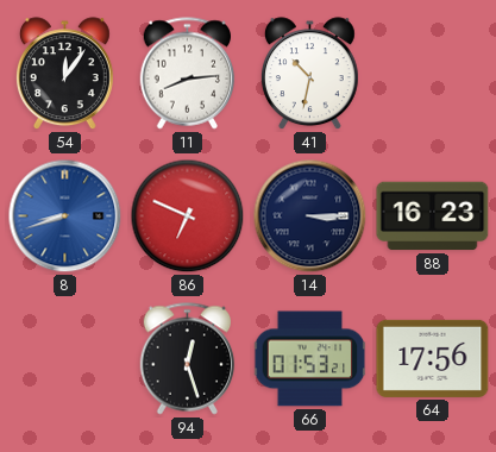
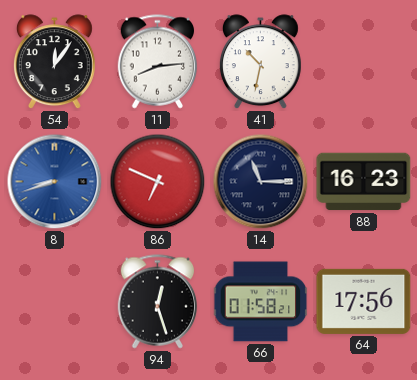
14: 3:15 -> 11:15 (261, 182)
66: 01:53 -> 01:58 (261, 302)
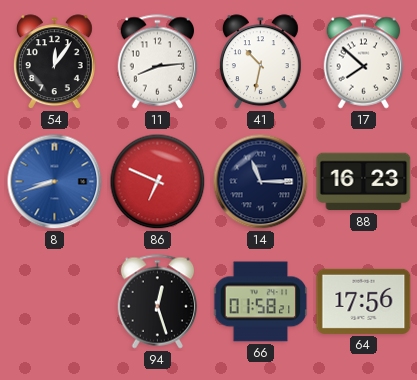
17: none -> 7:52 (364, 62)
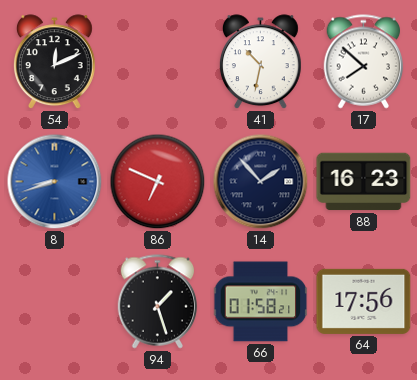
54: 12:06 -> 12:11 (54, 62)
11: 8:14 -> none (158, 62)
14: 11:15 -> 1:53 (261, 182)
94: 12:27 -> 1:27 (158, 302)
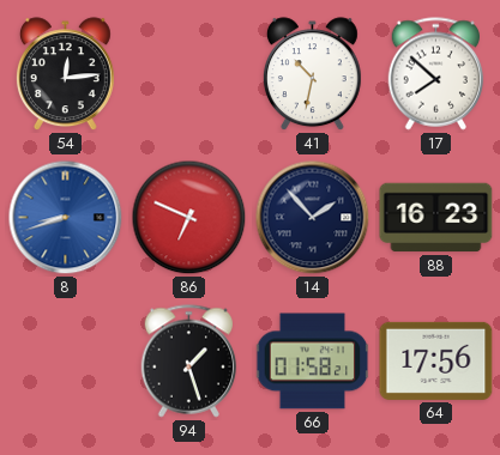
54: 12:11 -> 12:14 (65, 74)
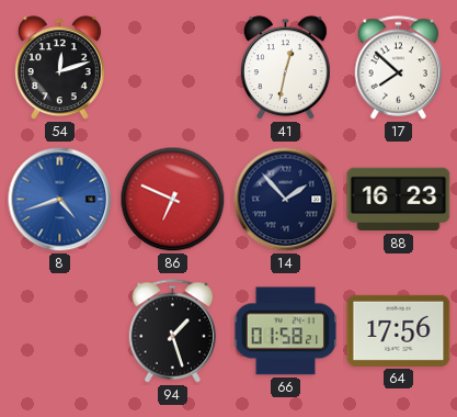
54: 12:14 -> 12:12 (59, 68)
41: 10:32 -> 12:32 (285, 68)
8: 8:42 -> 4:42 (60, 200)
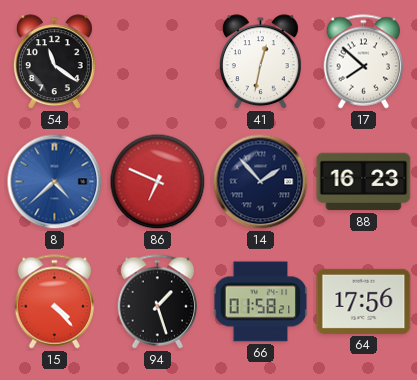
54: 12:12 -> 11:21 (54, 62)
8: 4:42 -> 4:38 (55, 182)
15: none -> 4:23 (55, 302)
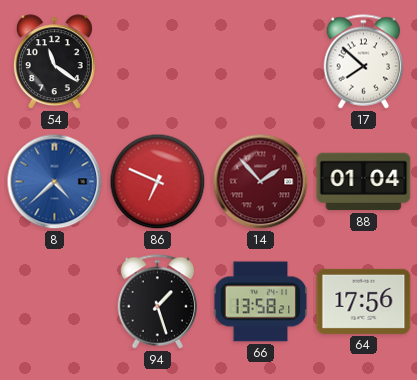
41: 12:32 -> none (260, 62)
14 dial: navy -> burgundy (261, 182)
88: 16:23 -> 01:04 (364, 182)
15: 4:23 -> none (55, 302)
66: 01:58 -> 13:58 (261, 302)
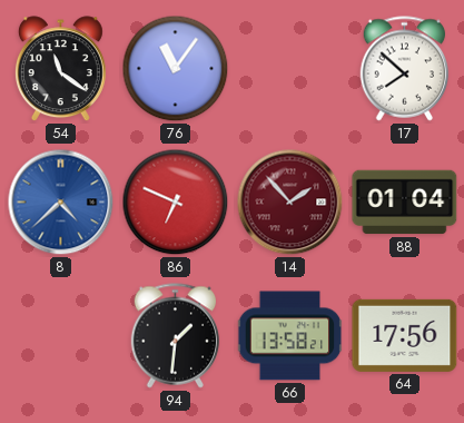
76: none -> 11:06 (176, 69)
94: 1:27 -> 1:31 (176, 336)
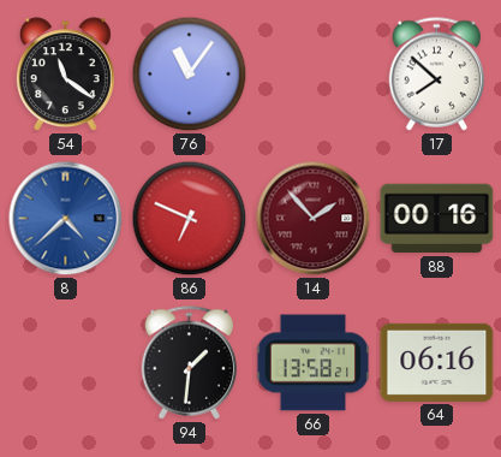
88: 01:04 -> 00:16 (437, 219)
64: 17:56 -> 06:16 (437, 362)
